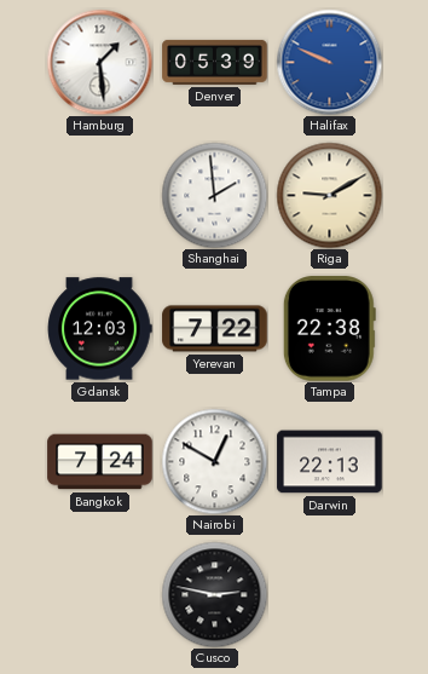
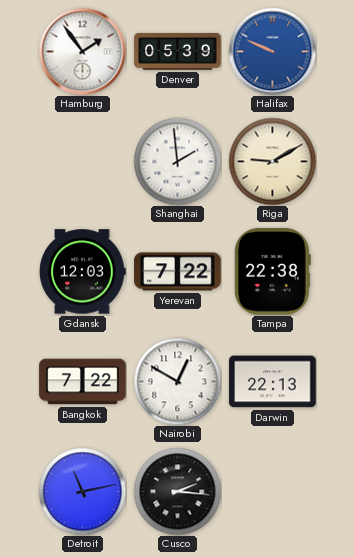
Hamburg: 1:29 -> 1:54 (82, 51)
Bangkok: 7:24 -> 7:22 (83, 382)
Detroit: none -> 11:13 (82, 491)
Cusco: 2:47 -> 2:16 (177, 491)
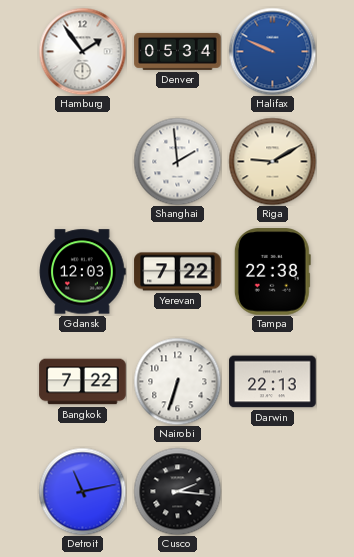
Denver: 05:39 -> 05:34 (178, 51)
Nairobi: 12:50 -> 6:33 (177, 381)
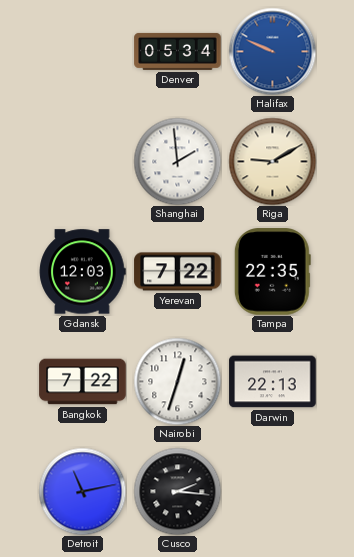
Hamburg: 1:54 -> none (82, 51)
Tampa: 22:38 -> 22:35 (272, 272)
Nairobi: 6:33 -> 12:33 (177, 381)
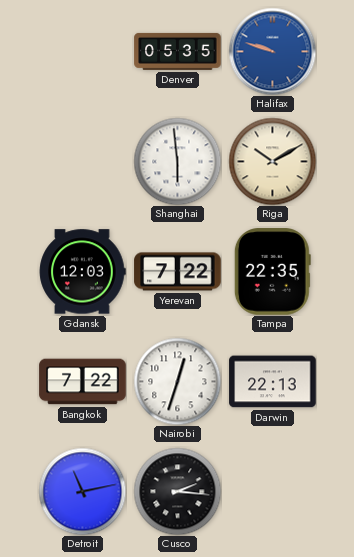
Denver: 05:34 -> 05:35 (178, 51)
Halifax: 9:49 -> 9:48 (272, 51)
Shanghai: 1:59 -> 5:59 (177, 161)
Riga: 9:10 -> 10:10 (272, 161)
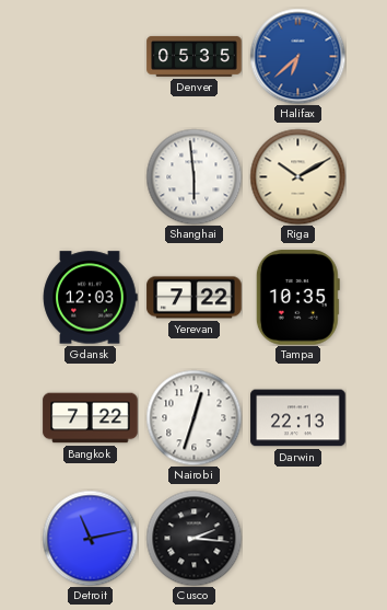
Halifax: 9:48 -> 6:38 (297, 56)
Tampa: 22:35 -> 10:35 (297, 298)
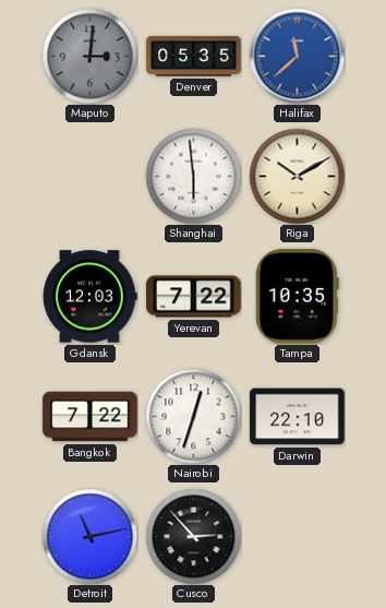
Maputo: none -> 3:01 (89, 56)
Halifax: 6:38 -> 11:38 (297, 56)
Darwin: 22:13 -> 22:10 (298, 417)
Cusco: 2:16 -> 2:53 (193, 536)
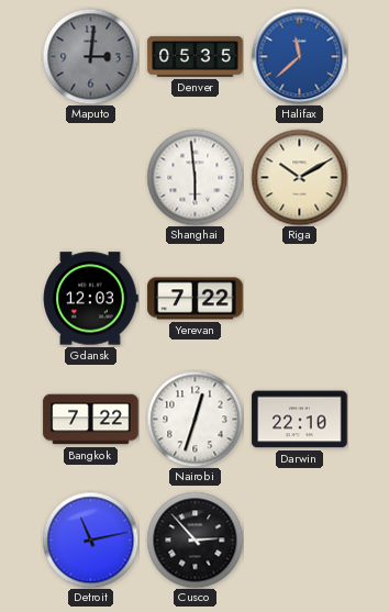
Tampa: 10:35 -> none (297, 297)
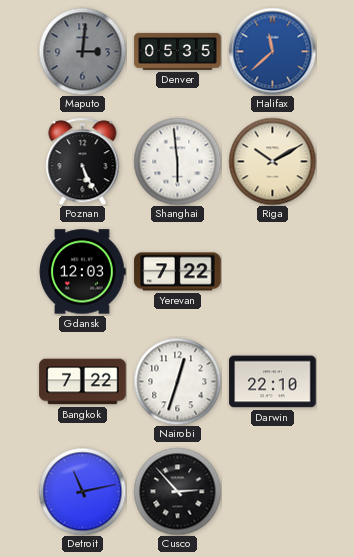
Poznan: none -> 5:26 (83, 161)
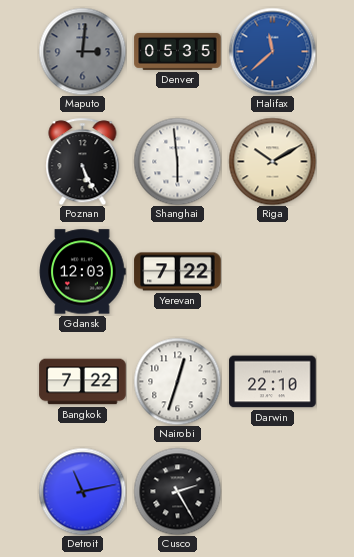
Cusco: 2:53 -> 2:25 (177, 491)
